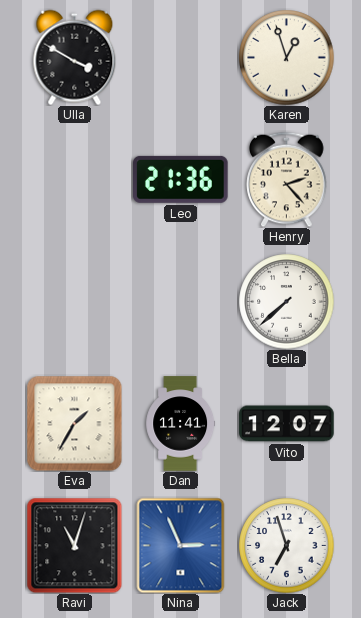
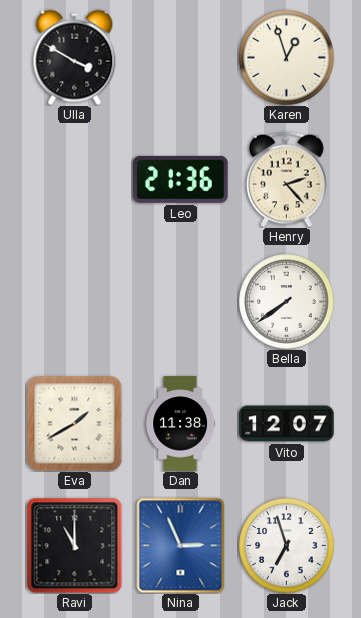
Bella: 7:38 -> 7:39 (286, 301)
Eva: 1:35 -> 1:40 (74, 423)
Dan: 11:41 -> 11:38 (181, 424)
Ravi: 11:03 -> 11:00 (74, 545)
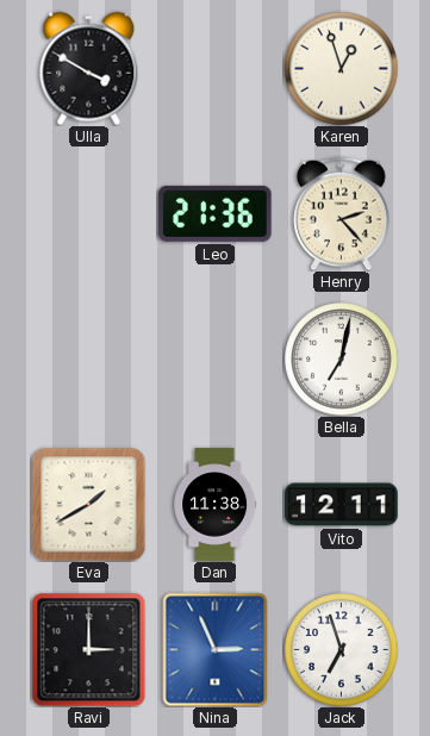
Bella: 7:39 -> 7:02 (341, 358)
Vito: 12:07 -> 12:11 (342, 505)
Ravi: 11:00 -> 3:00 (88, 649)
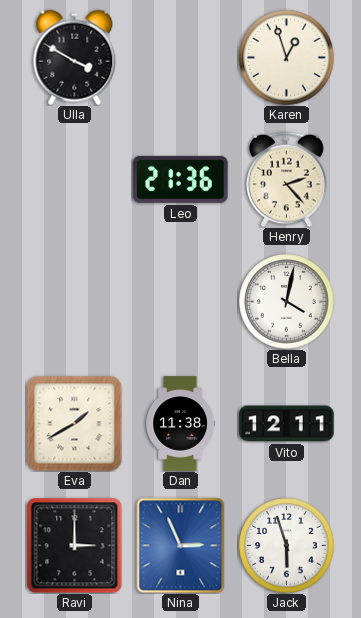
Bella: 7:02 -> 4:02 (286, 301)
Jack: 6:57 -> 5:57 (286, 545)
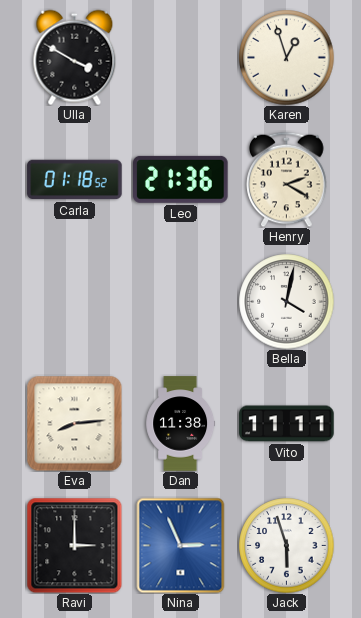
Carla: none -> 01:18 (75, 180)
Henry: 2:23 -> 2:20 (287, 179)
Eva: 1:40 -> 8:14 (74, 423)
Vito: 12:11 -> 11:11 (287, 424)
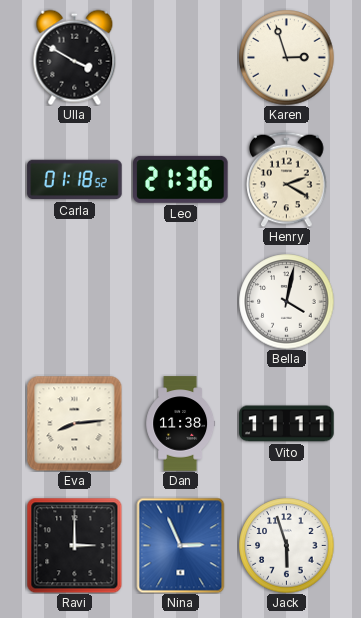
Karen: 12:57 -> 2:57 (286, 57)
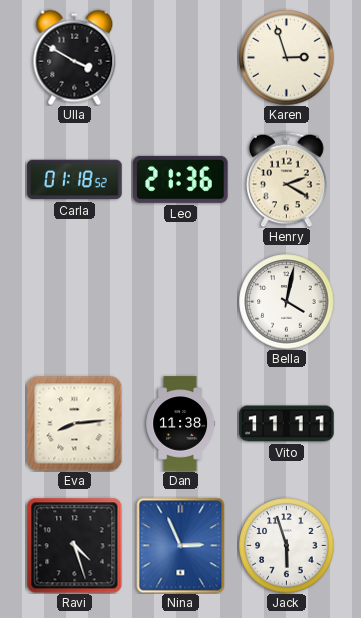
Ravi: 3:00 -> 4:27 (74, 545)
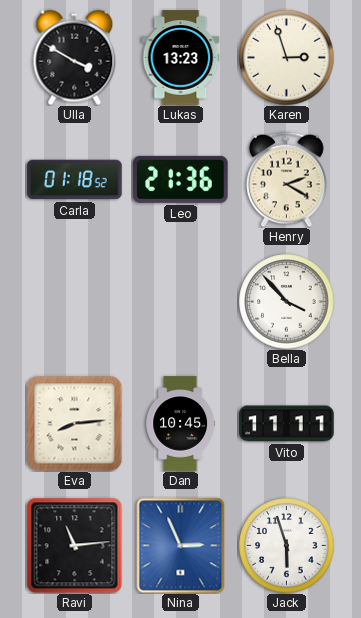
Lukas: none -> 13:23 (181, 58)
Bella: 4:02 -> 3:53 (286, 301)
Dan: 11:38 -> 10:45 (181, 424)
Ravi: 4:27 -> 11:14 (74, 545)
